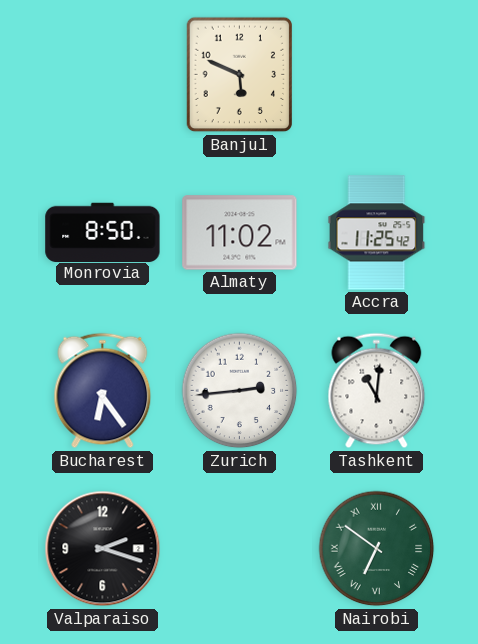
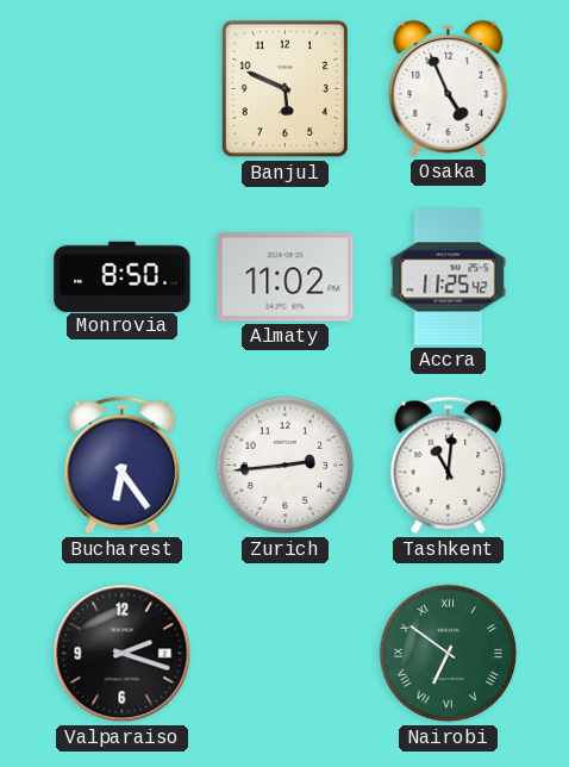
Osaka: none -> 4:56 (449, 88)
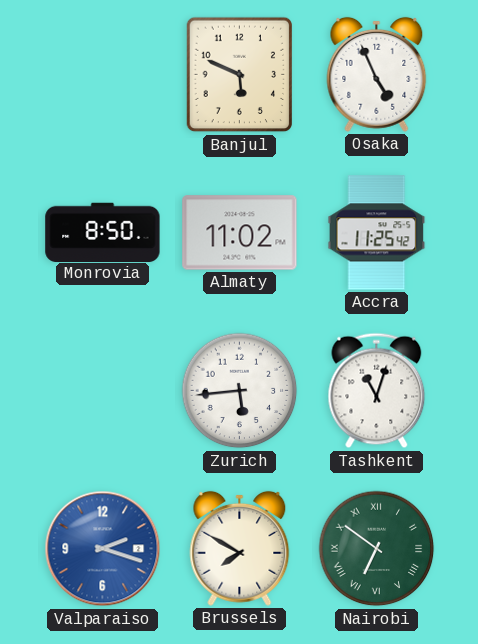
Bucharest: 6:24 -> none (123, 466)
Zurich: 2:44 -> 5:44 (240, 391)
Tashkent: 11:01 -> 11:03 (377, 391)
Valparaiso dial: black -> blue (103, 549)
Brussels: none -> 7:50 (240, 548)
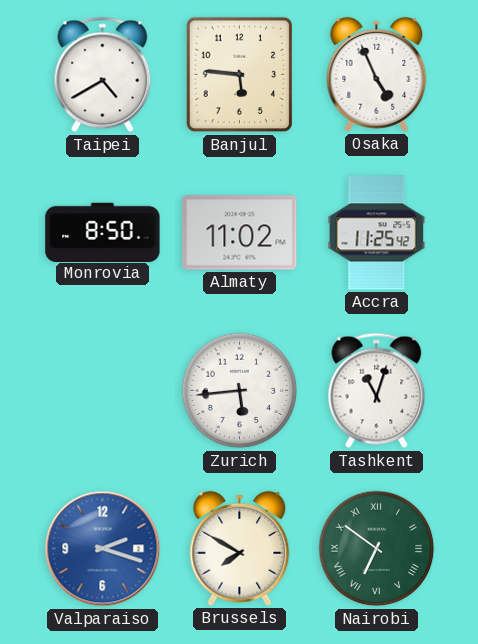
Taipei: none -> 4:40 (103, 75)
Banjul: 5:49 -> 5:46 (240, 75)
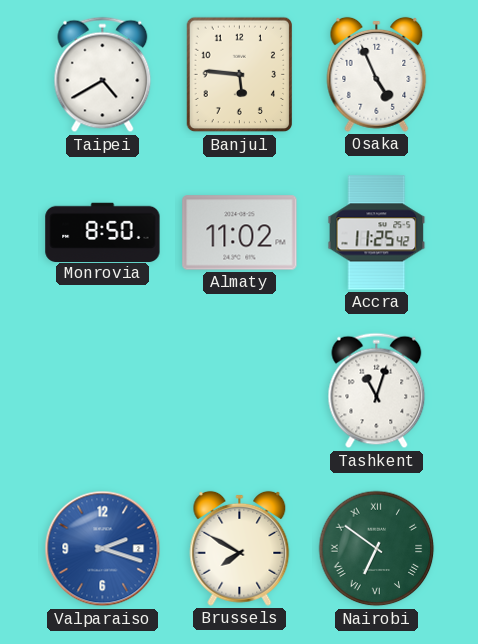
Zurich: 5:44 -> none (240, 391)
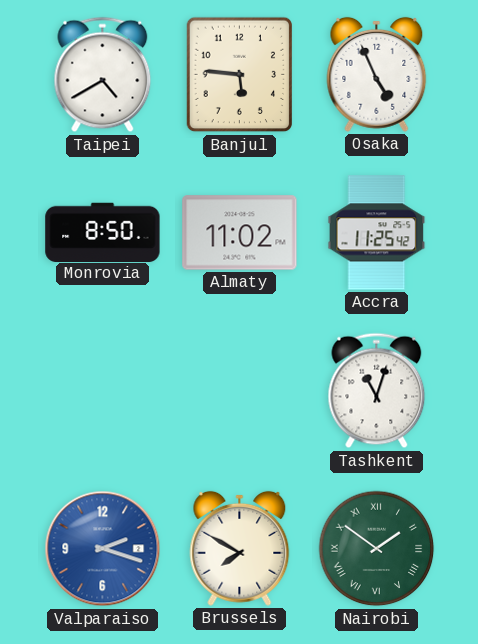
Nairobi: 6:51 -> 1:51 (377, 549)
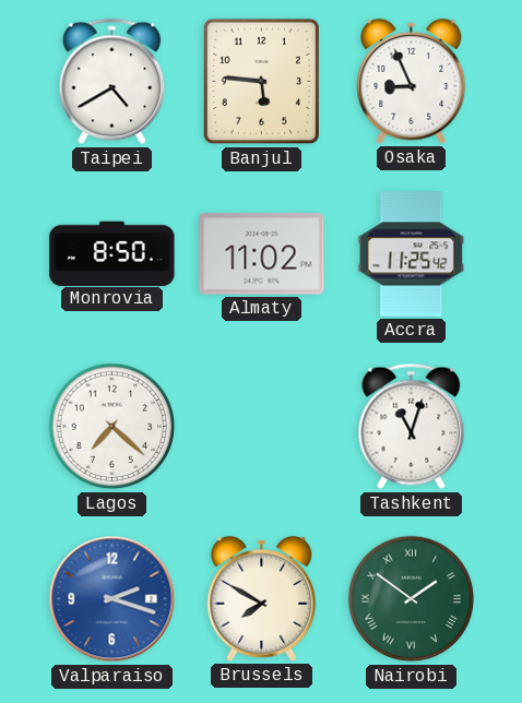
Osaka: 4:56 -> 8:56 (412, 81)
Lagos: none -> 7:22 (112, 427)
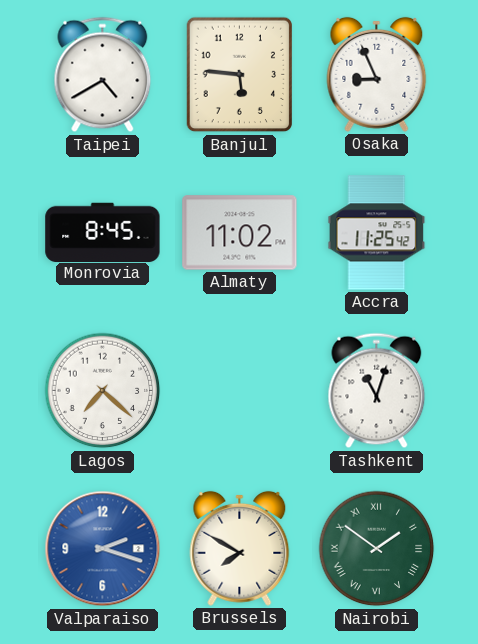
Monrovia: 8:50 -> 8:45 (103, 232)
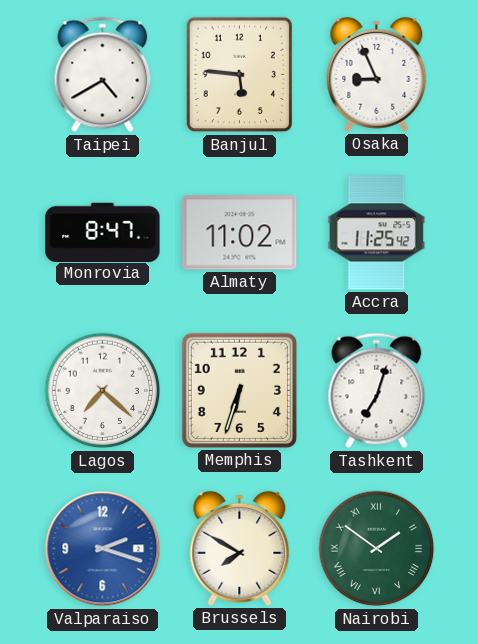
Monrovia: 8:45 -> 8:47 (103, 232)
Memphis: none -> 6:33 (239, 390)
Tashkent: 11:03 -> 7:03 (377, 391)
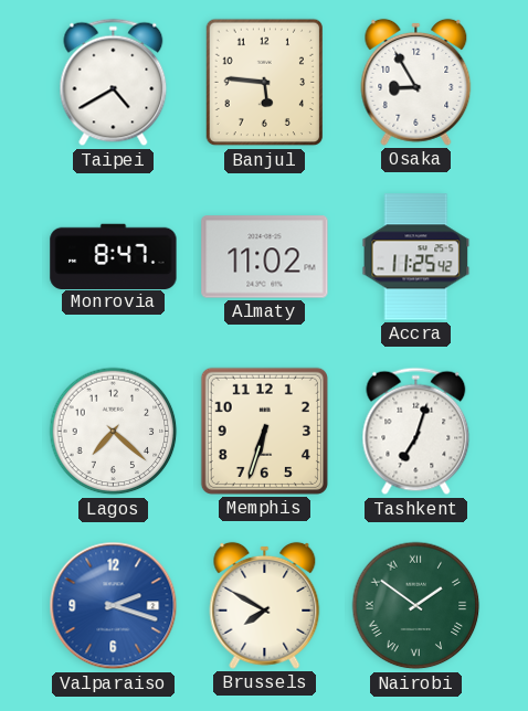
Osaka: 8:56 -> 8:55 (416, 82)
